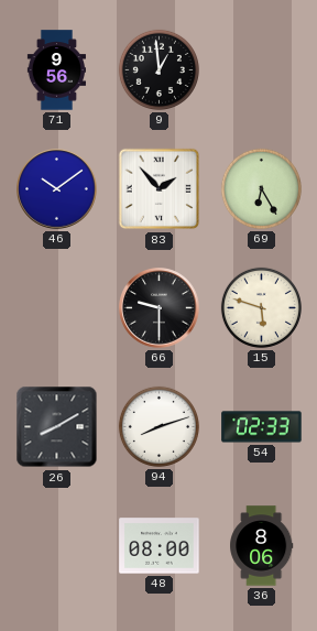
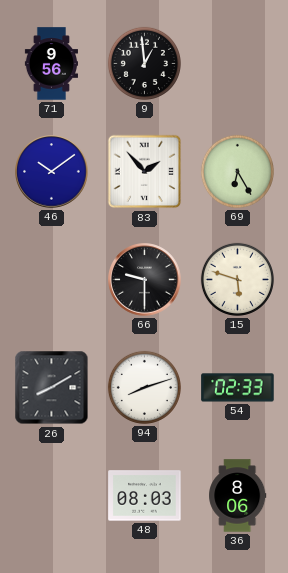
48: 08:00 -> 08:03 (145, 496)
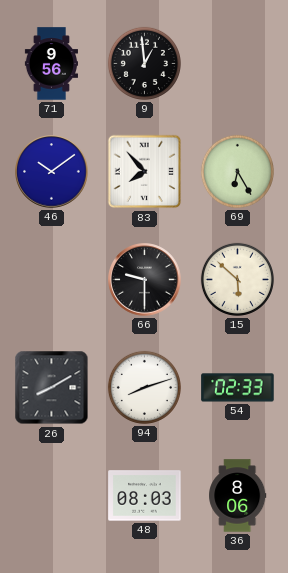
83: 1:53 -> 7:53 (145, 172)
15: 5:48 -> 5:52 (237, 279)
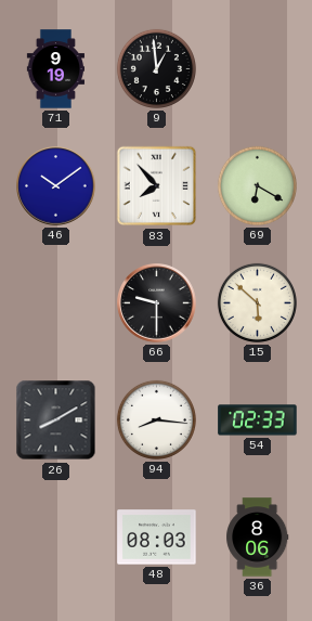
71: 9:56 -> 9:19 (55, 69)
69: 6:25 -> 6:20 (257, 185)
94: 8:12 -> 8:16 (156, 419)
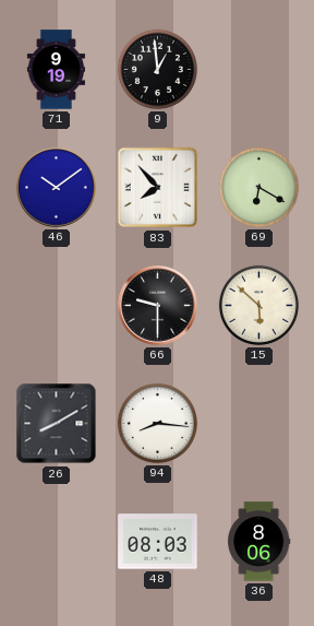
54: 02:33 -> none (258, 421)
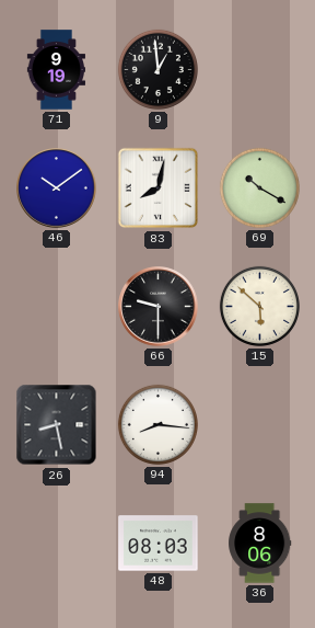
83: 7:53 -> 8:02 (159, 189)
69: 6:20 -> 10:20 (259, 187)
26: 8:10 -> 8:28 (57, 425)
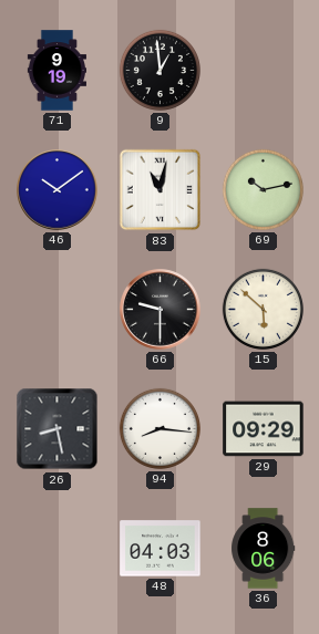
83: 8:02 -> 11:02 (161, 190)
69: 10:20 -> 10:13 (263, 189)
29: none -> 09:29 (264, 429)
48: 08:03 -> 04:03 (161, 549)
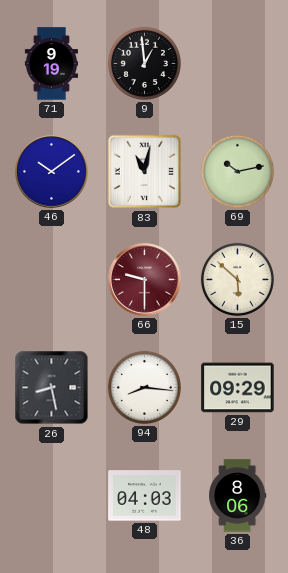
66 dial: black -> burgundy (145, 280)
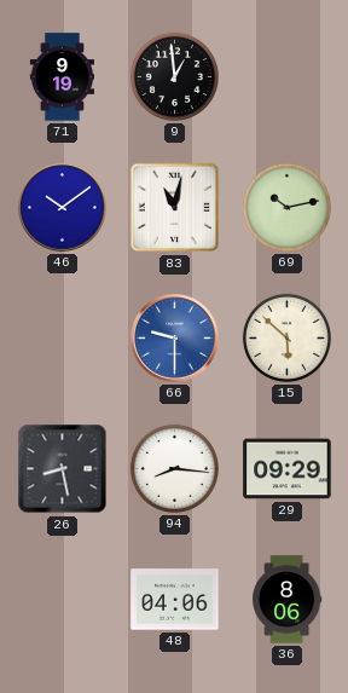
66 dial: burgundy -> blue (175, 339)
48: 04:03 -> 04:06 (175, 600)
